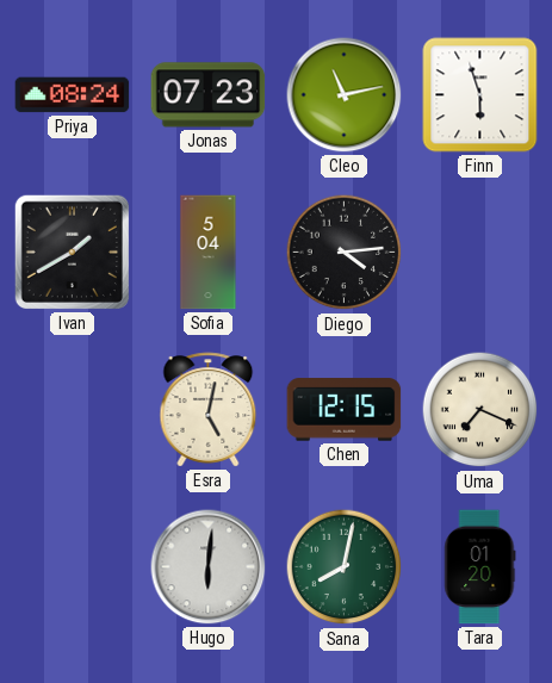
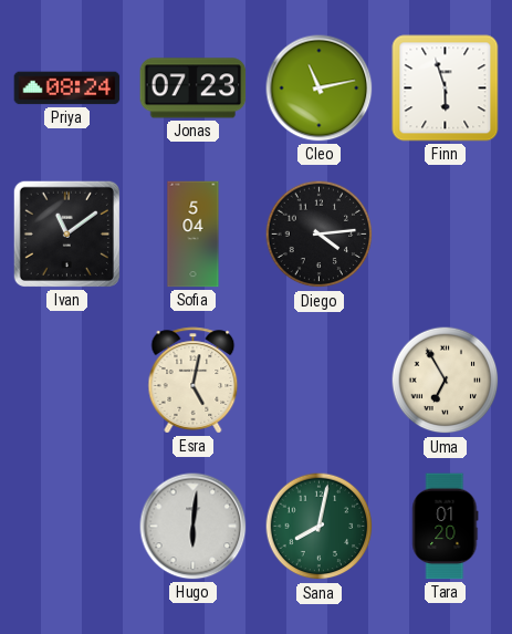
Ivan: 1:40 -> 11:09 (66, 233)
Chen: 12:15 -> none (345, 410)
Uma: 7:19 -> 6:55 (446, 381)
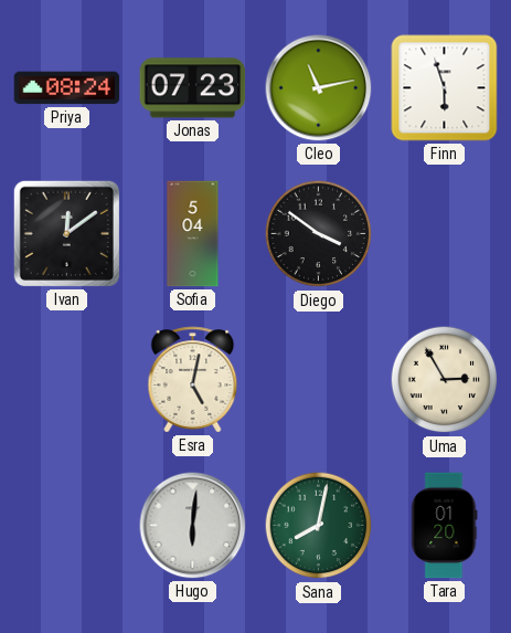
Ivan: 11:09 -> 12:09 (66, 233)
Diego: 4:14 -> 3:51 (319, 234)
Uma: 6:55 -> 2:55 (445, 380)
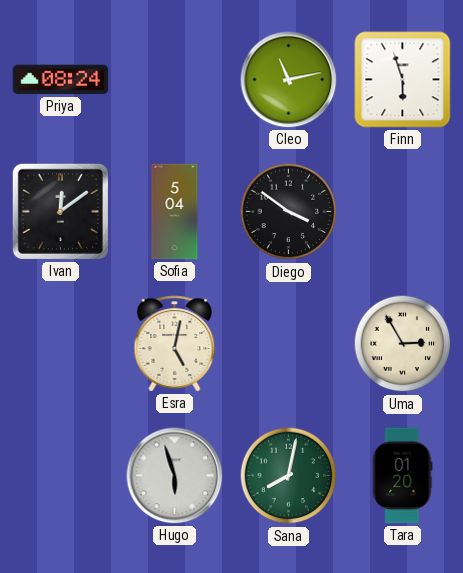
Jonas: 07:23 -> none (193, 88)
Hugo: 6:01 -> 5:57 (175, 476)
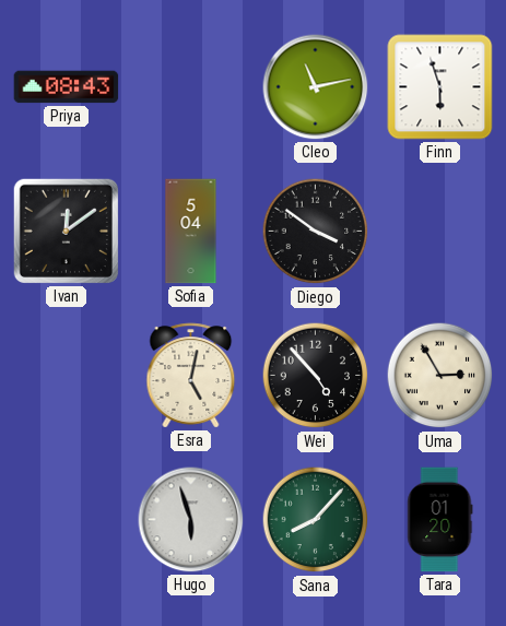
Priya: 08:24 -> 08:43 (67, 87)
Wei: none -> 4:53 (316, 376)
Sana: 8:02 -> 8:07 (316, 520)
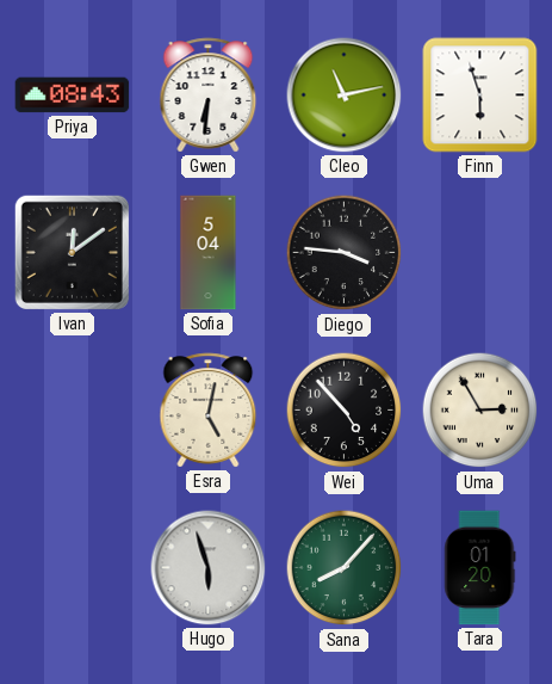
Gwen: none -> 6:31 (209, 95)
Diego: 3:51 -> 3:46 (345, 253)
